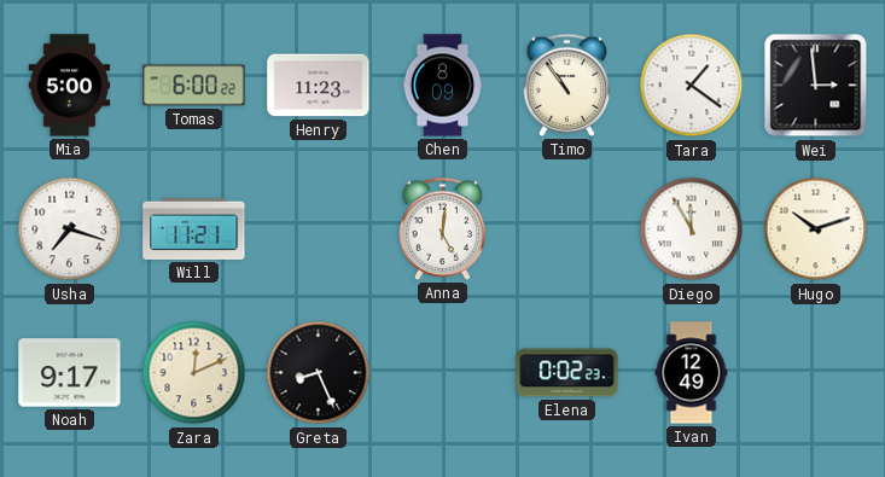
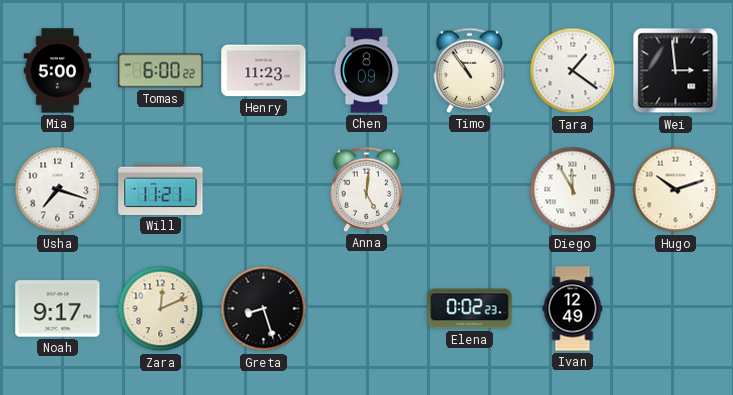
Greta: 8:26 -> 8:27 (264, 309)
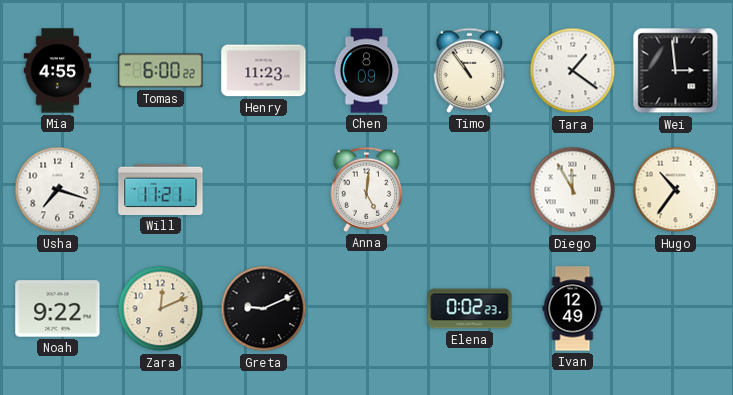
Mia: 5:00 -> 4:55 (58, 71)
Hugo: 10:12 -> 10:36 (676, 190)
Noah: 9:17 -> 9:22 (58, 309)
Greta: 8:27 -> 9:11 (264, 309)
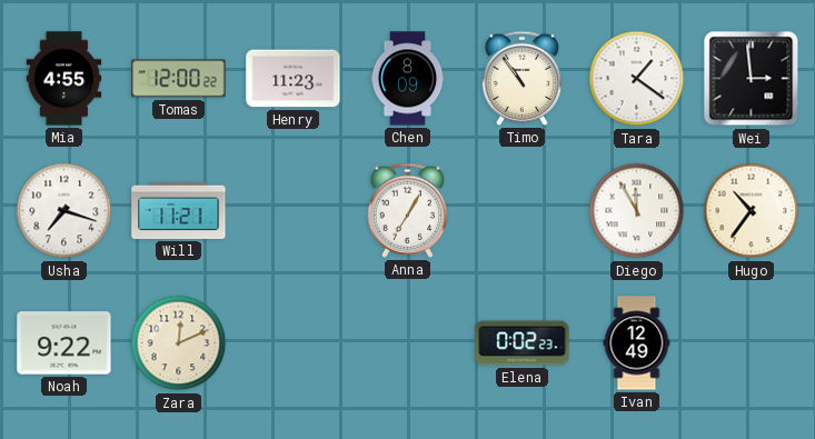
Tomas: 6:00 -> 12:00 (179, 79)
Anna: 5:01 -> 7:05 (408, 210)
Greta: 9:11 -> none (264, 309)
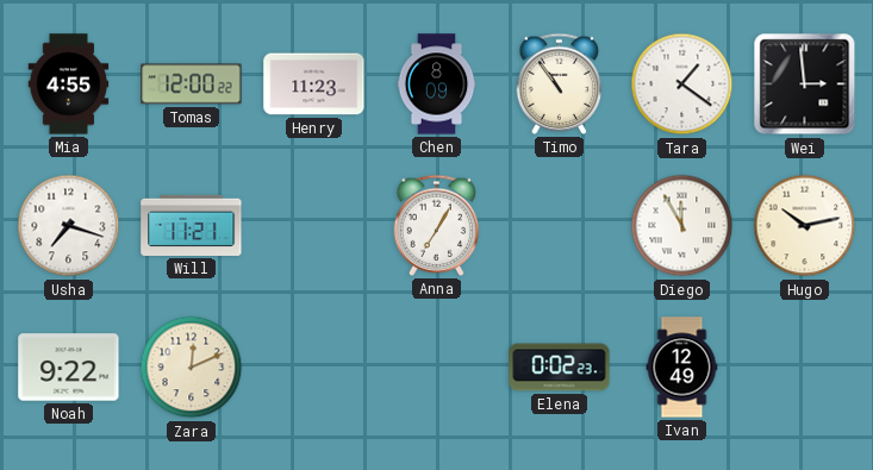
Hugo: 10:36 -> 10:13 (805, 226)
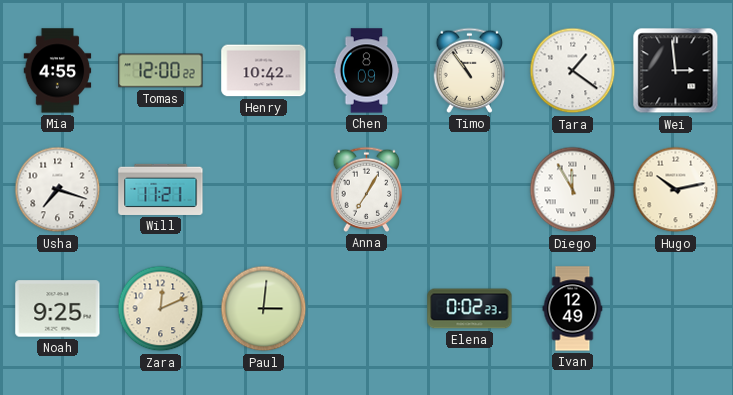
Henry: 11:23 -> 10:42 (264, 71)
Noah: 9:22 -> 9:25 (58, 309)
Paul: none -> 3:01 (264, 309)
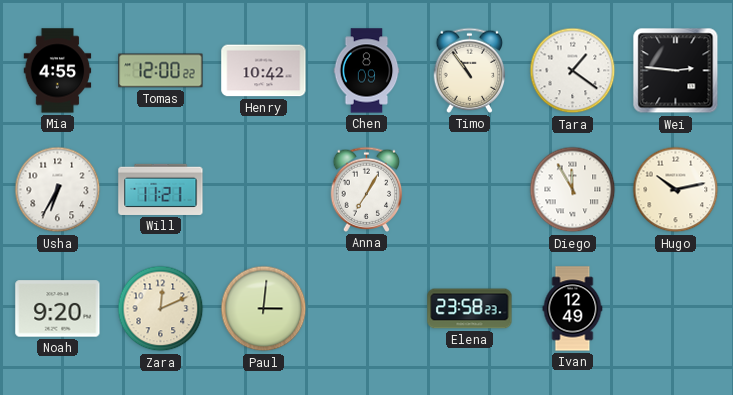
Wei: 2:59 -> 2:46 (676, 71)
Usha: 7:18 -> 6:35 (58, 190)
Noah: 9:25 -> 9:20 (58, 309)
Elena: 0:02 -> 23:58 (470, 309)
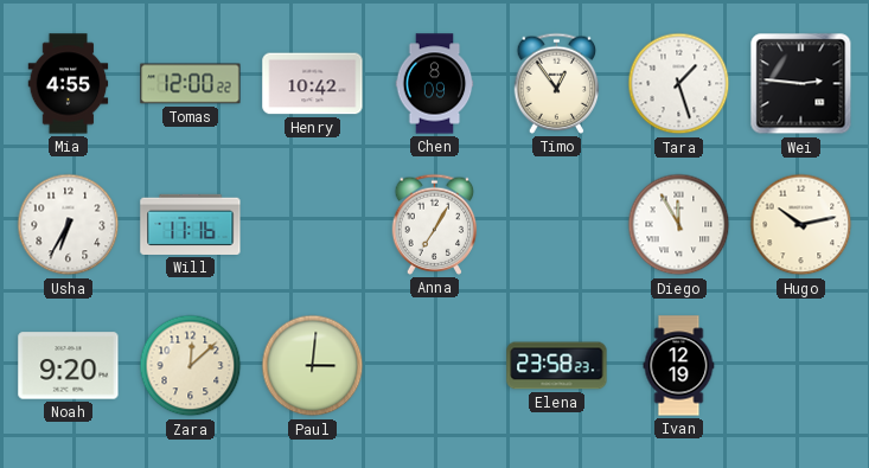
Timo: 10:54 -> 12:54 (557, 83)
Tara: 1:21 -> 1:27 (679, 84)
Will: 11:21 -> 11:16 (191, 224)
Zara: 12:11 -> 12:08 (191, 366)
Ivan: 12:49 -> 12:19 (679, 366)
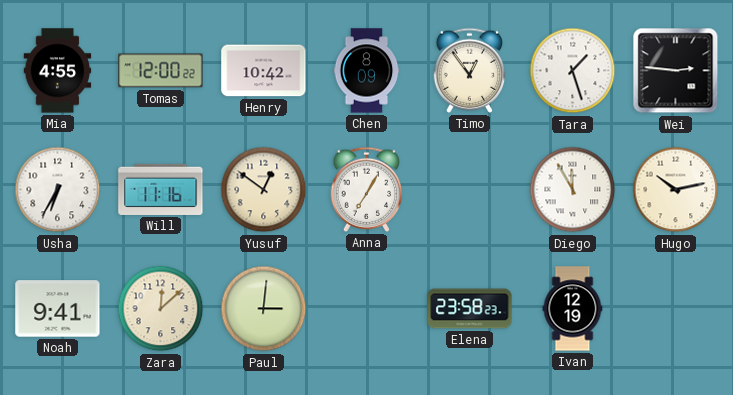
Yusuf: none -> 12:51 (264, 190)
Noah: 9:20 -> 9:41 (58, 309)
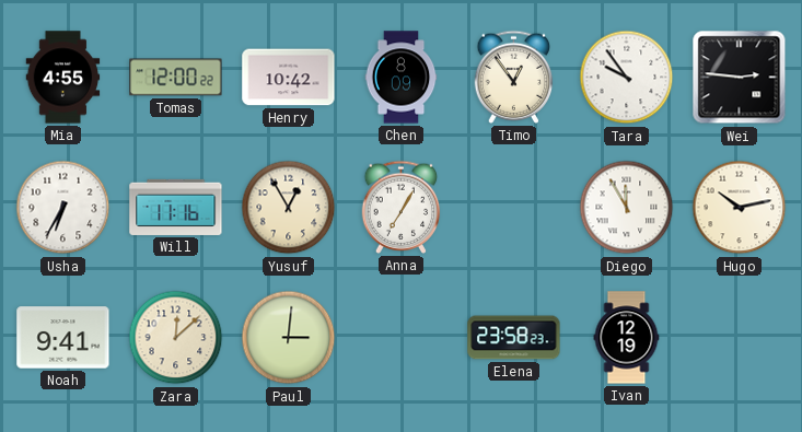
Tara: 1:27 -> 9:54 (627, 78)
Yusuf: 12:51 -> 12:55 (289, 208)
